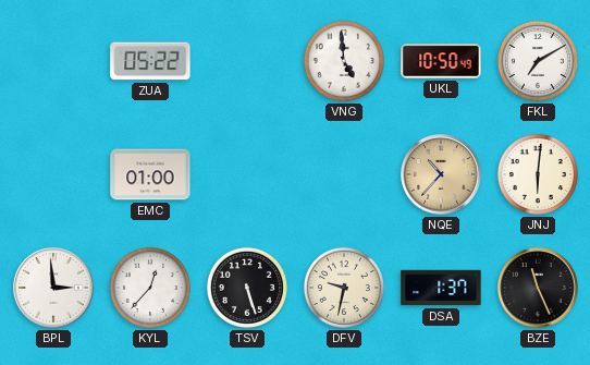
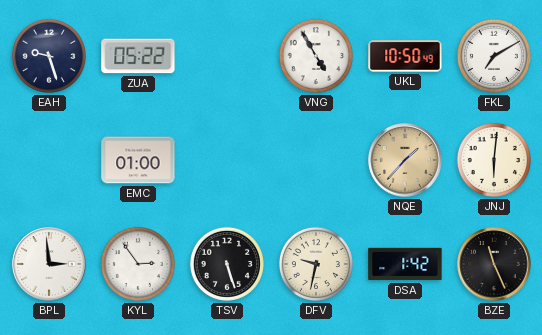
EAH: none -> 9:27 (49, 56)
VNG: 4:59 -> 4:55 (316, 56)
NQE: 10:37 -> 1:37 (405, 160)
KYL: 12:37 -> 2:54 (138, 264)
DSA: 1:37 -> 1:42 (405, 264)
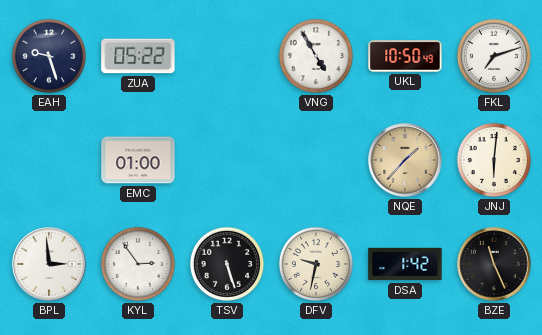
FKL: 7:10 -> 7:12 (494, 56)
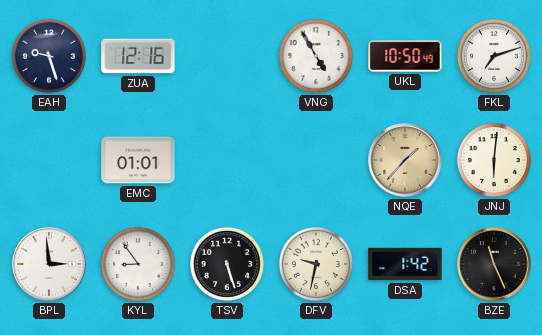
ZUA: 05:22 -> 12:16 (138, 56)
EMC: 01:00 -> 01:01 (138, 160)
KYL: 2:54 -> 8:54 (138, 264)
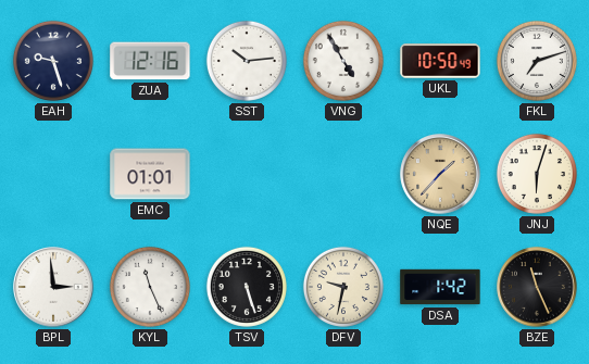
SST: none -> 10:14 (247, 61)
JNJ: 6:01 -> 6:03 (537, 174)
KYL: 8:54 -> 11:26 (150, 287)
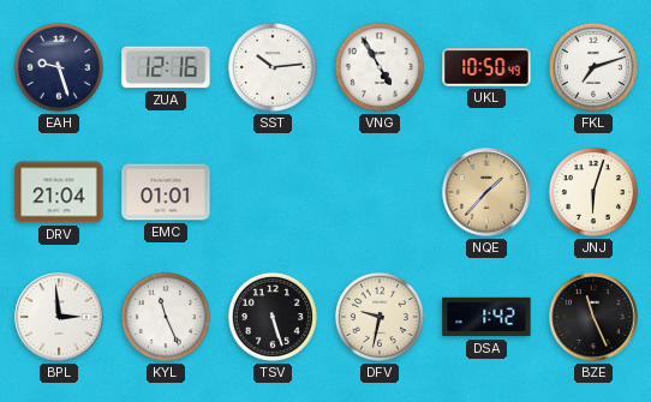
DRV: none -> 21:04 (59, 192)
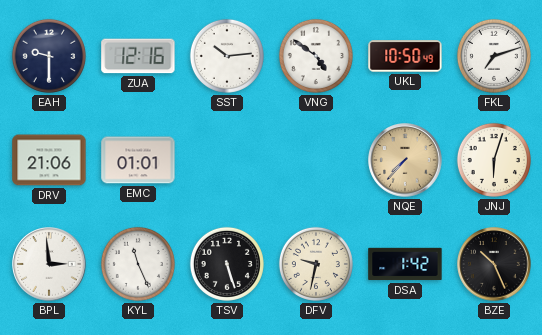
EAH: 9:27 -> 9:30 (49, 56)
VNG: 4:55 -> 4:51 (316, 56)
DRV: 21:04 -> 21:06 (49, 160)
NQE: 1:37 -> 7:37 (405, 160)
BZE: 11:26 -> 10:26 (494, 264)
